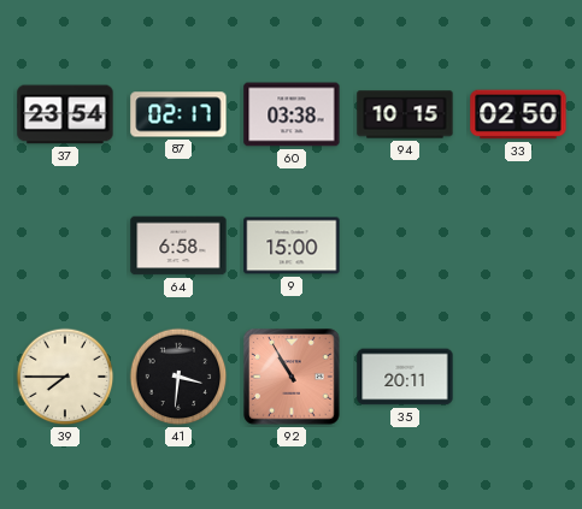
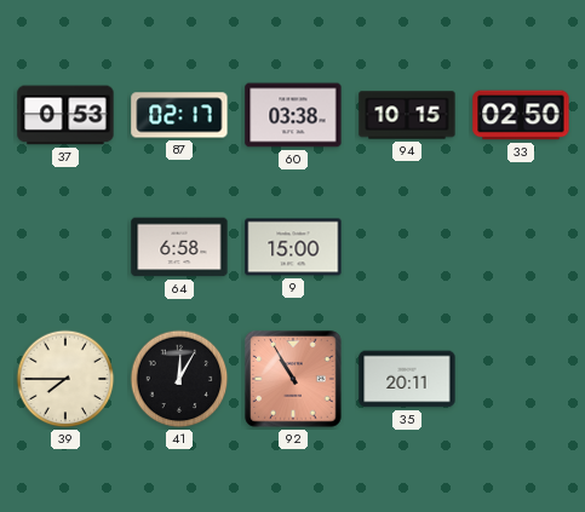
37: 23:54 -> 0:53 (65, 115)
41: 3:31 -> 12:05 (179, 379)
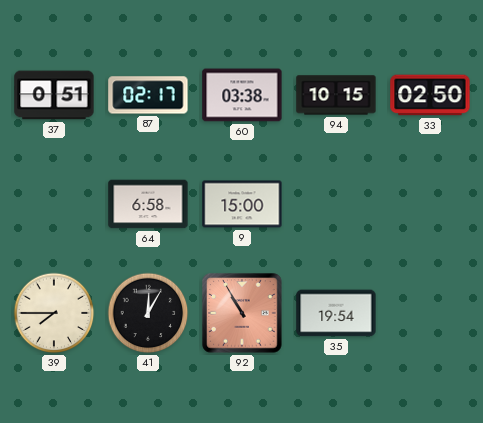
37: 0:53 -> 0:51 (54, 95)
35: 20:11 -> 19:54 (336, 313)
